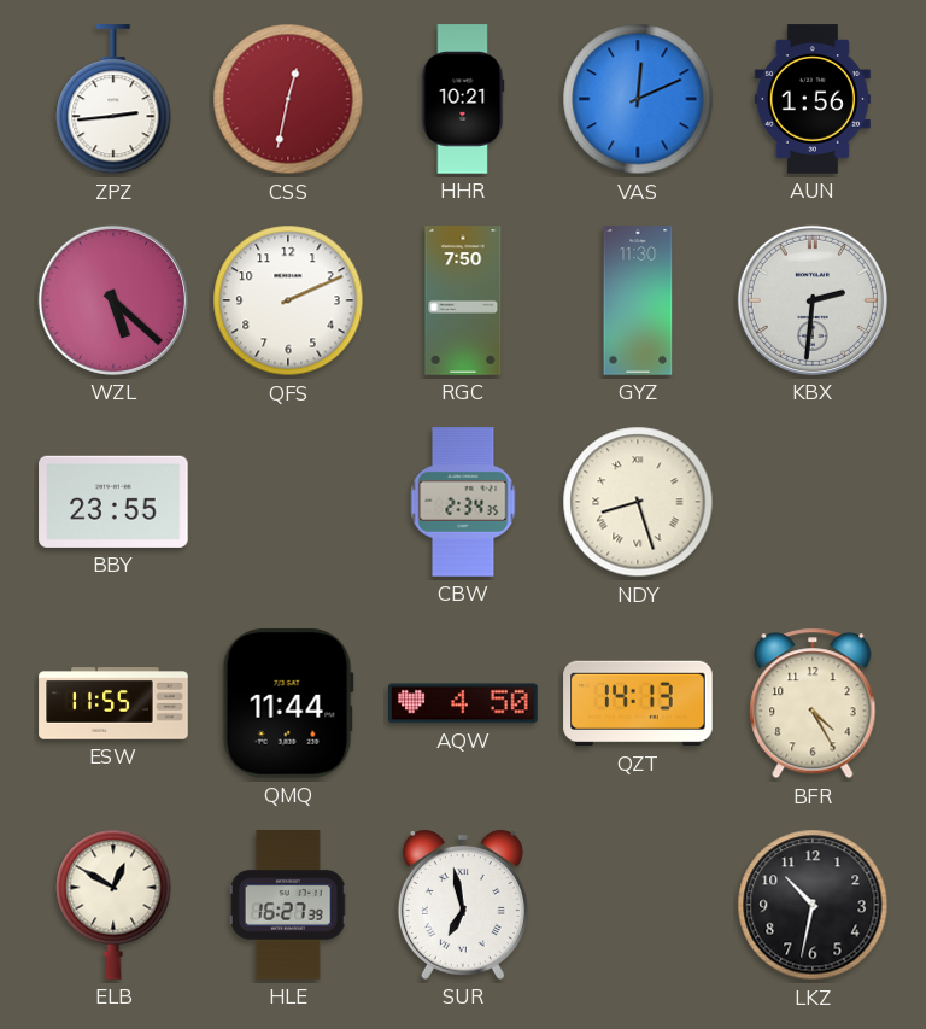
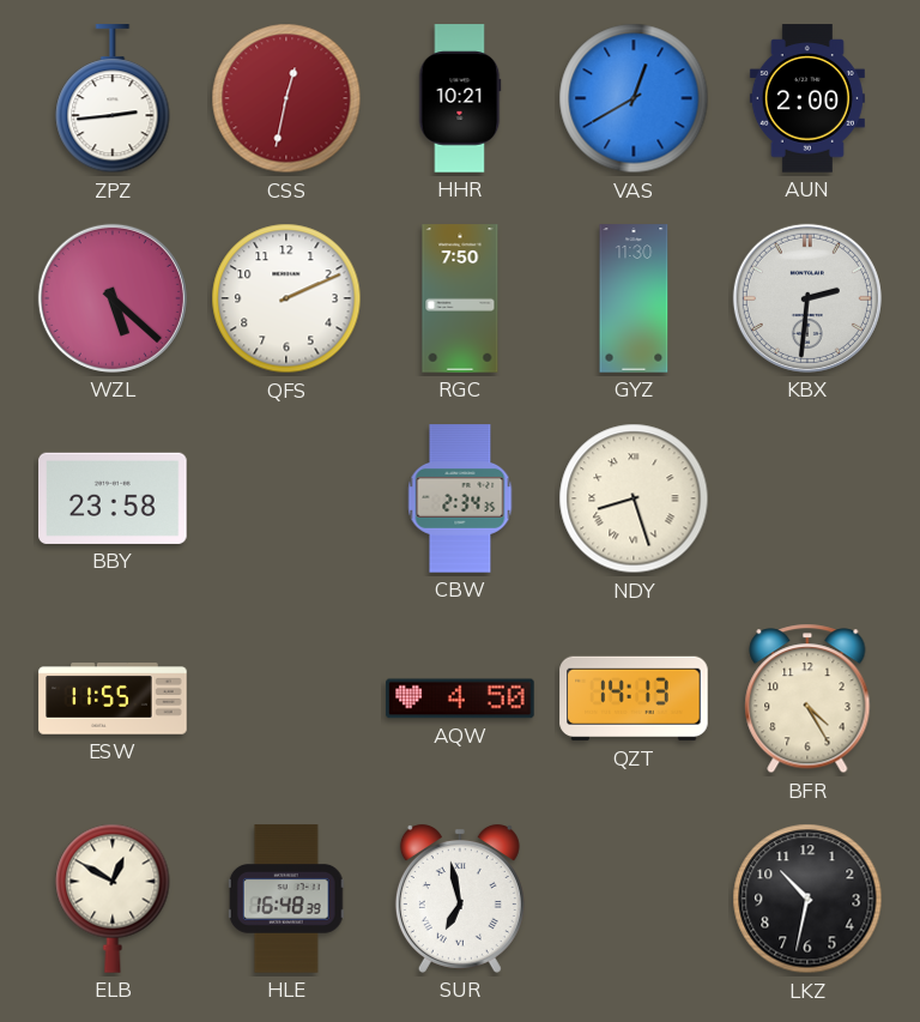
VAS: 12:11 -> 12:40 (634, 98)
AUN: 1:56 -> 2:00 (807, 98)
BBY: 23:55 -> 23:58 (113, 498)
QMQ: 11:44 -> none (288, 704)
HLE: 16:27 -> 16:48 (286, 899)
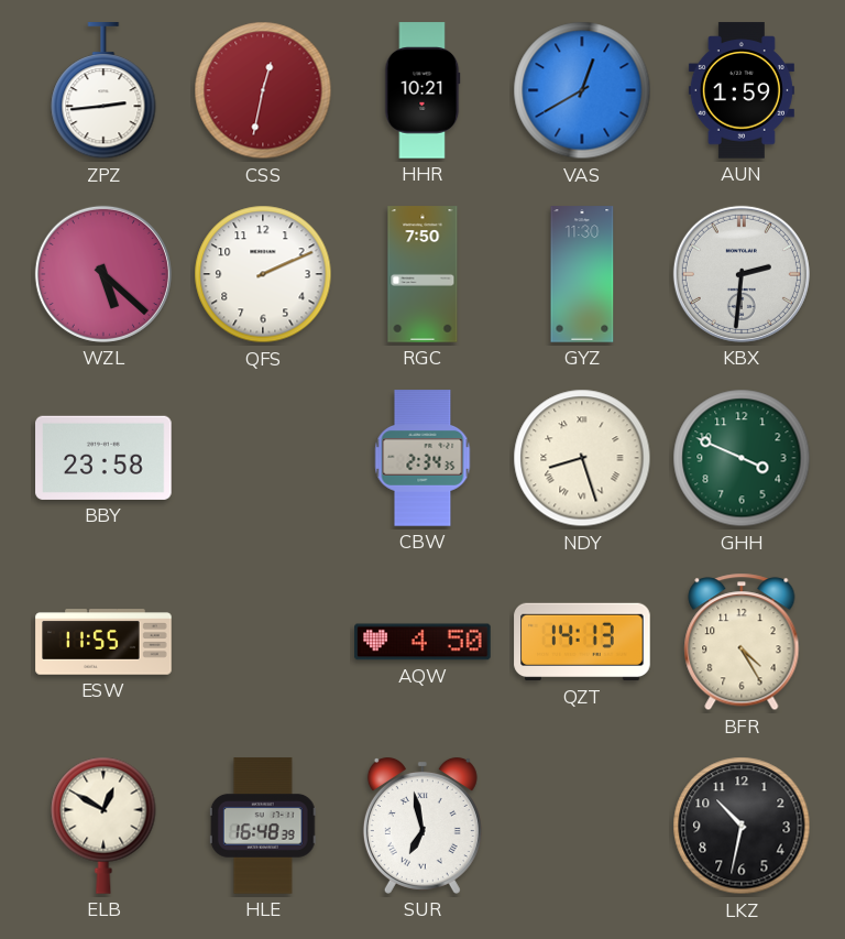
AUN: 2:00 -> 1:59 (742, 90)
GHH: none -> 3:49 (742, 458)
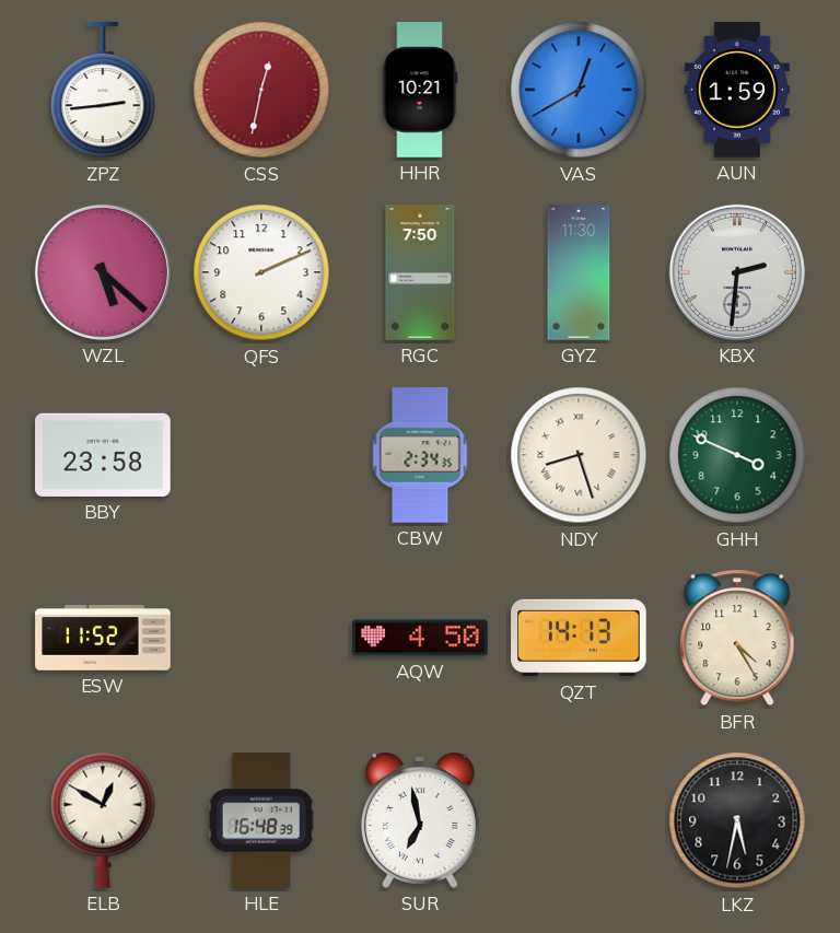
ESW: 11:55 -> 11:52 (103, 638)
LKZ: 10:32 -> 5:32 (737, 820)
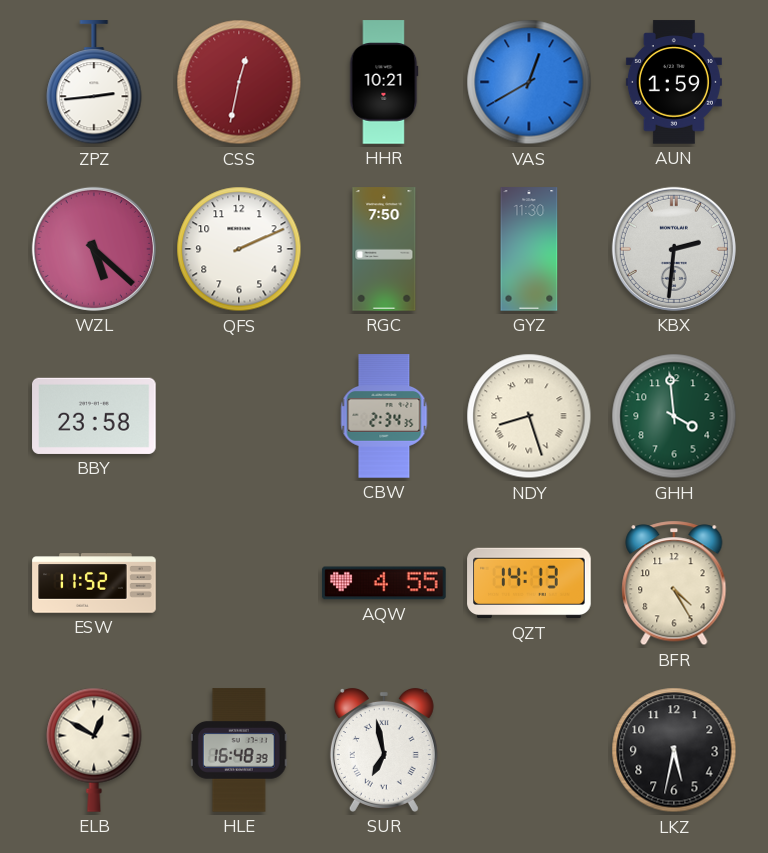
GHH: 3:49 -> 3:59 (674, 416)
AQW: 4:50 -> 4:55 (384, 583)
